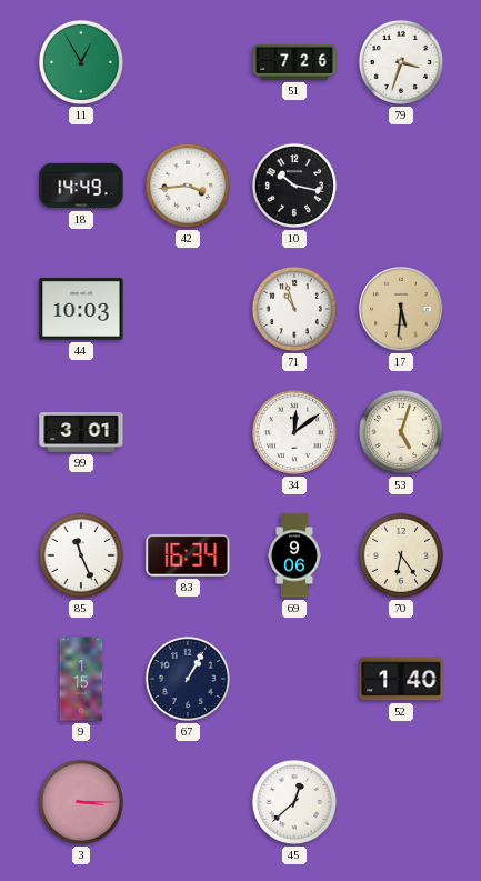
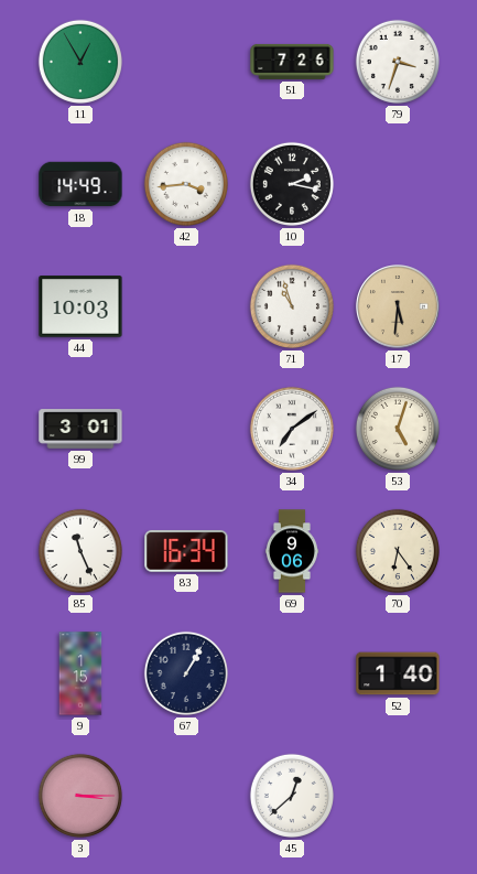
10: 10:17 -> 2:17 (292, 184)
34: 12:09 -> 7:09 (292, 429)
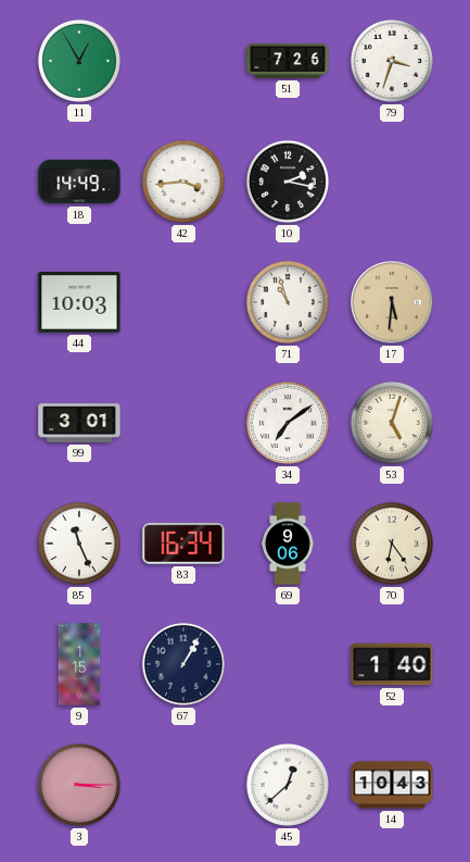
14: none -> 10:43 (392, 785)
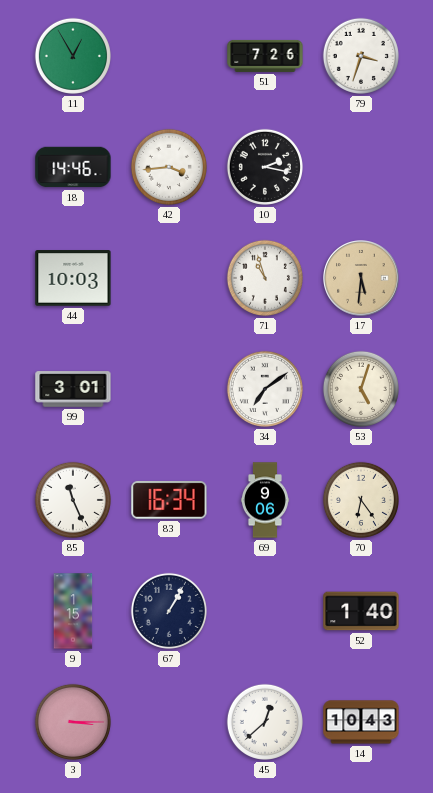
18: 14:49 -> 14:46 (73, 167)
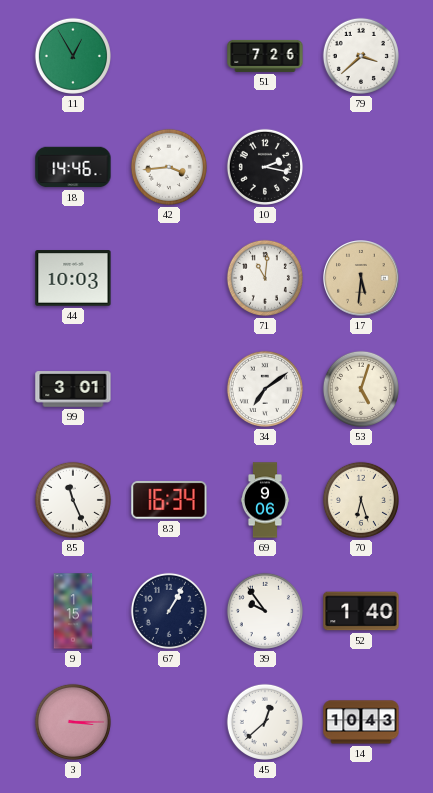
79: 3:33 -> 3:38 (361, 56)
71: 10:57 -> 11:01 (265, 278)
70: 6:24 -> 6:27 (361, 500)
39: none -> 9:54 (265, 611)
